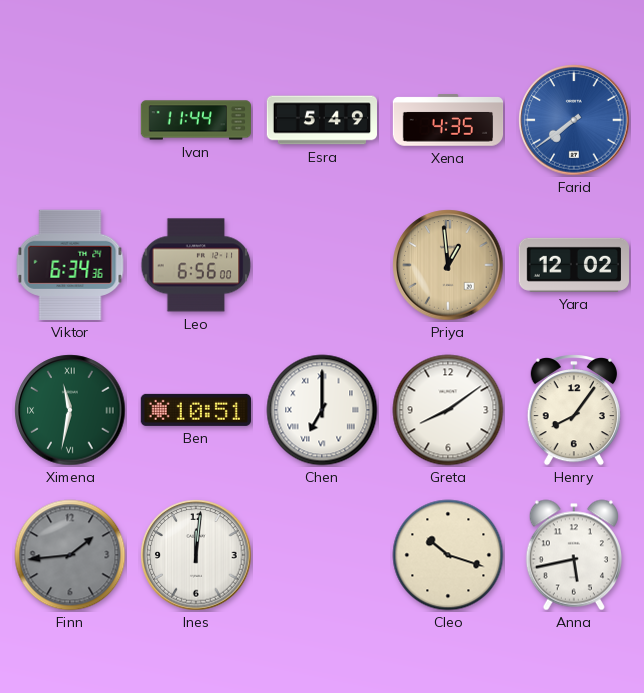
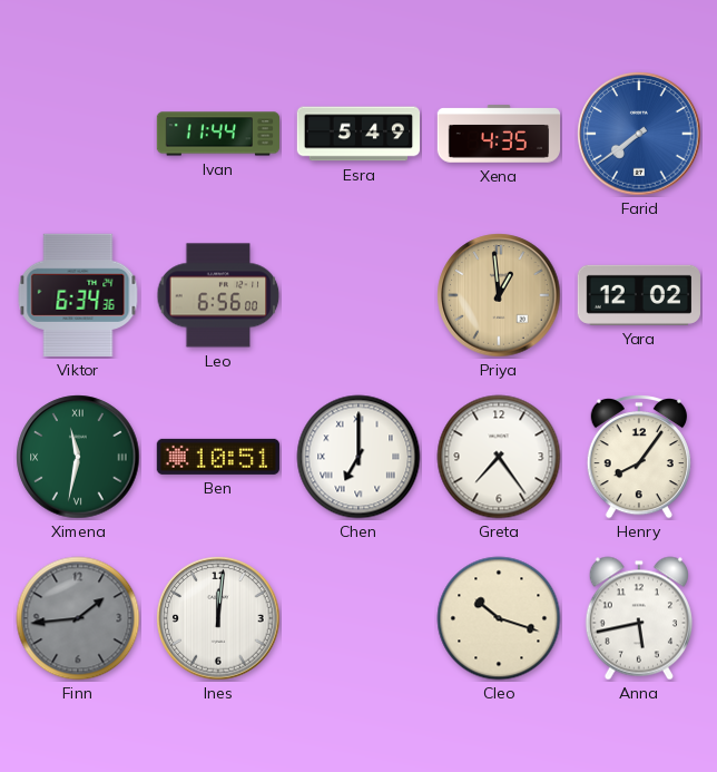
Greta: 8:09 -> 7:24 (499, 457)
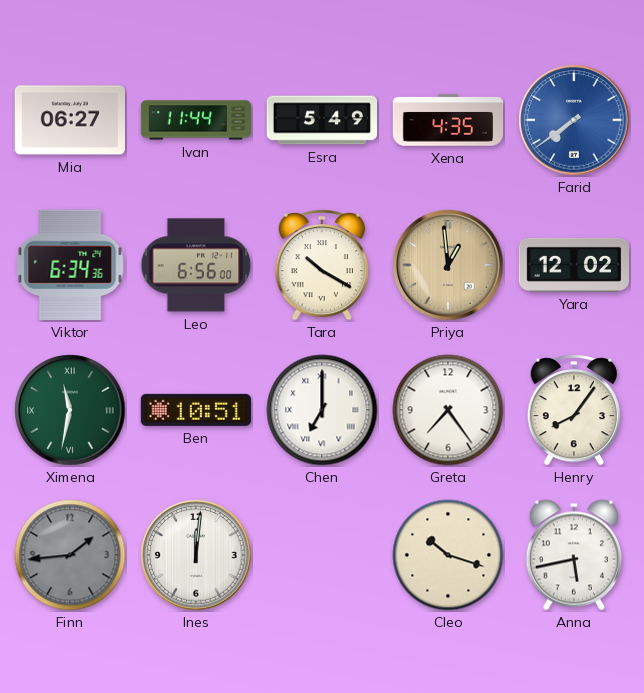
Mia: none -> 06:27 (70, 120)
Tara: none -> 10:20 (322, 265)
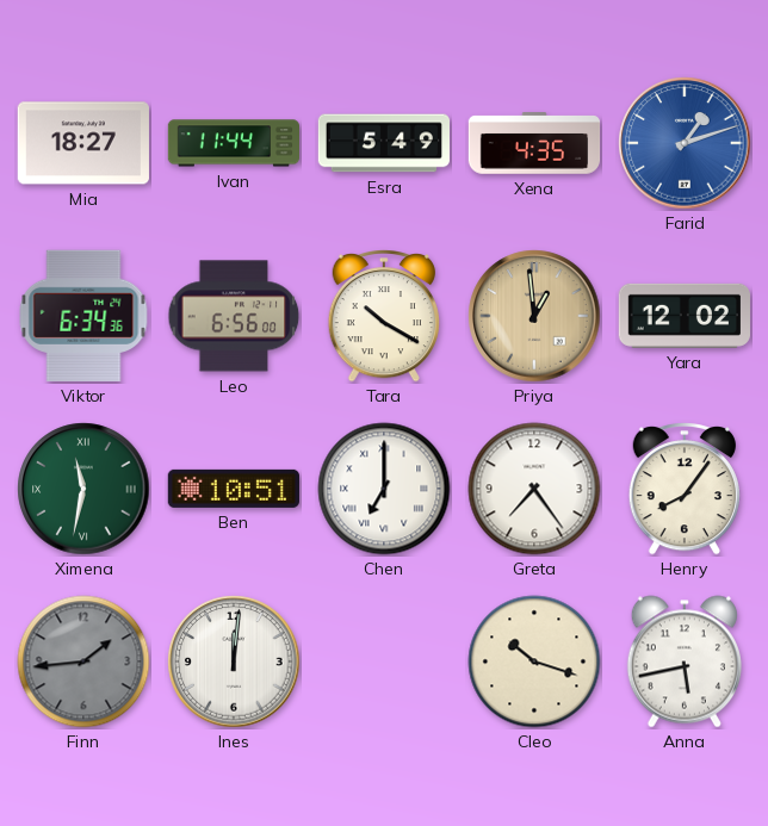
Mia: 06:27 -> 18:27 (83, 143)
Farid: 7:39 -> 1:12 (685, 143)
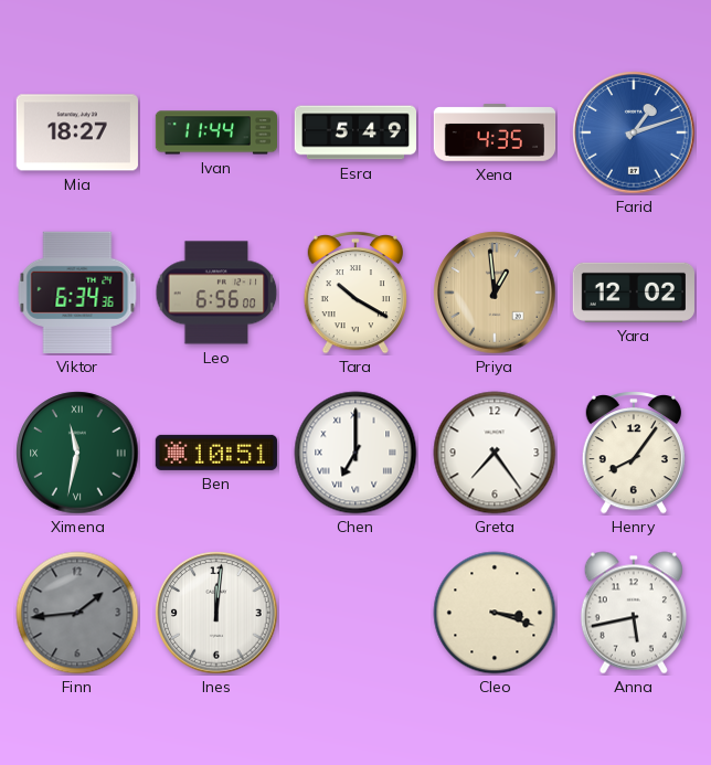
Cleo: 10:18 -> 3:18 (495, 613)
